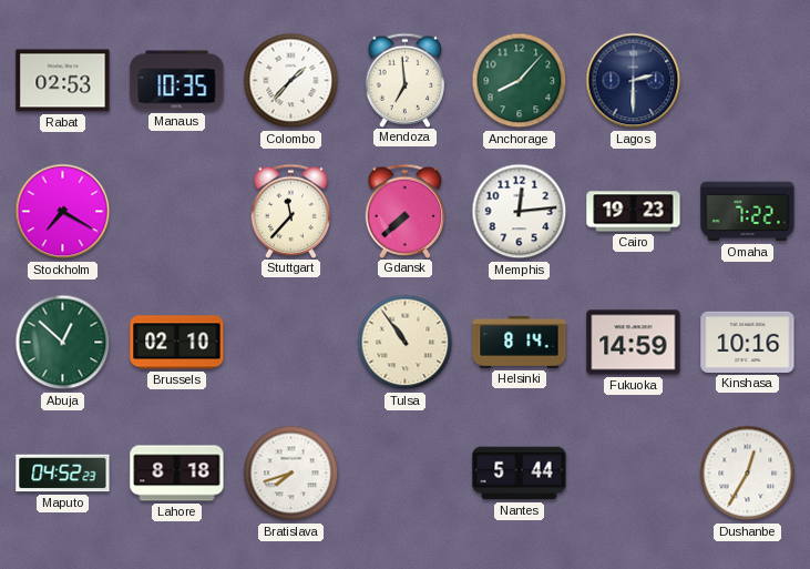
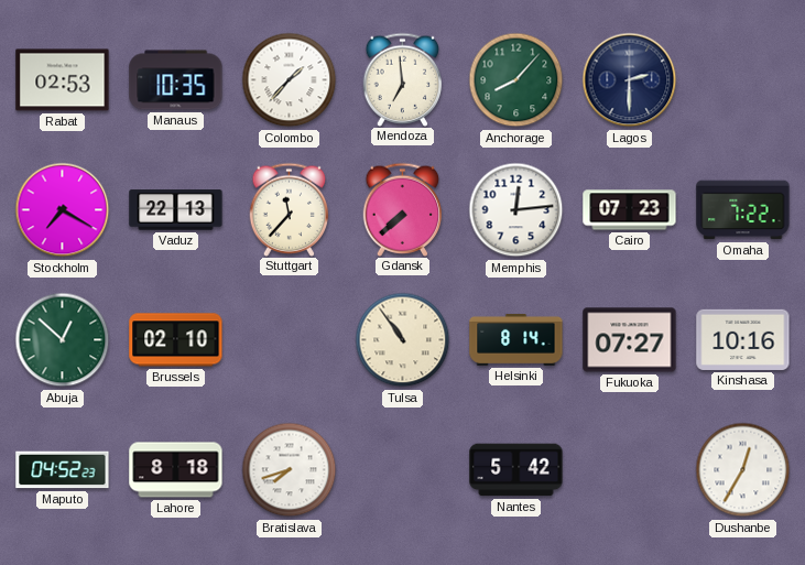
Vaduz: none -> 22:13 (176, 210)
Cairo: 19:23 -> 07:23 (630, 210)
Fukuoka: 14:59 -> 07:27 (630, 340)
Nantes: 5:44 -> 5:42 (516, 470)
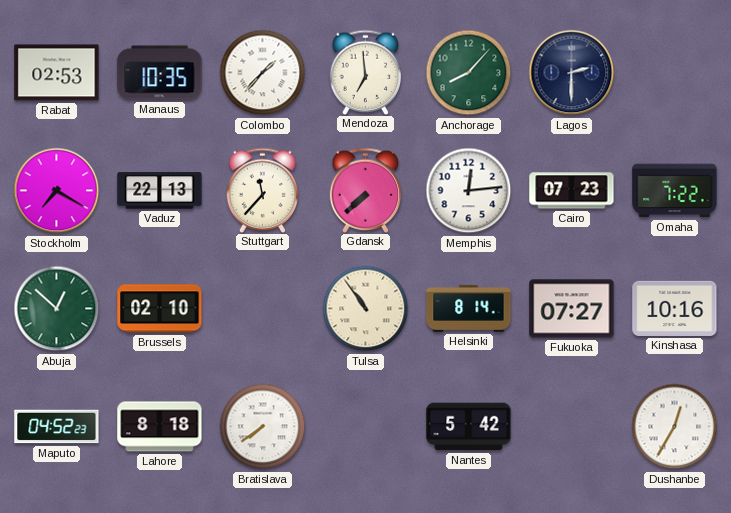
Bratislava: 7:42 -> 7:39 (263, 427)
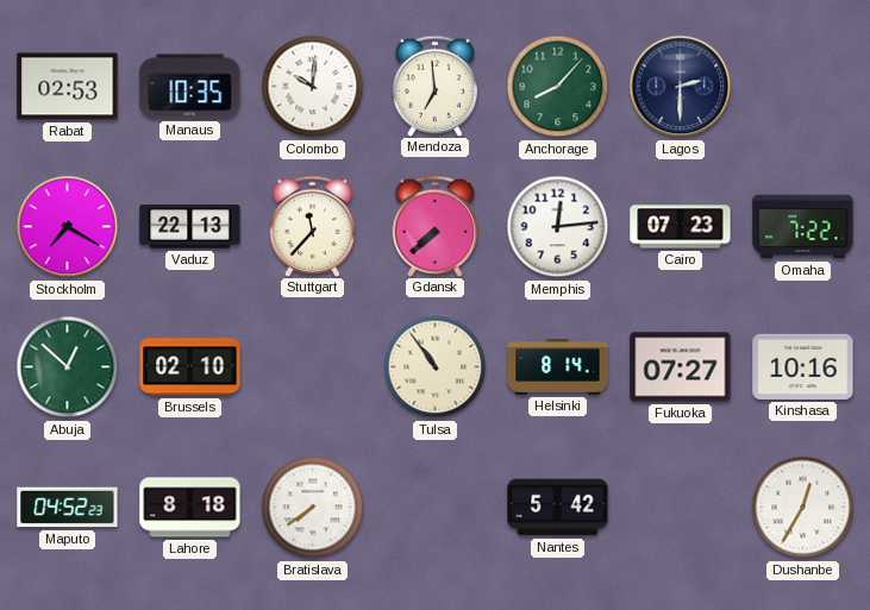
Colombo: 1:37 -> 10:01 (313, 87)
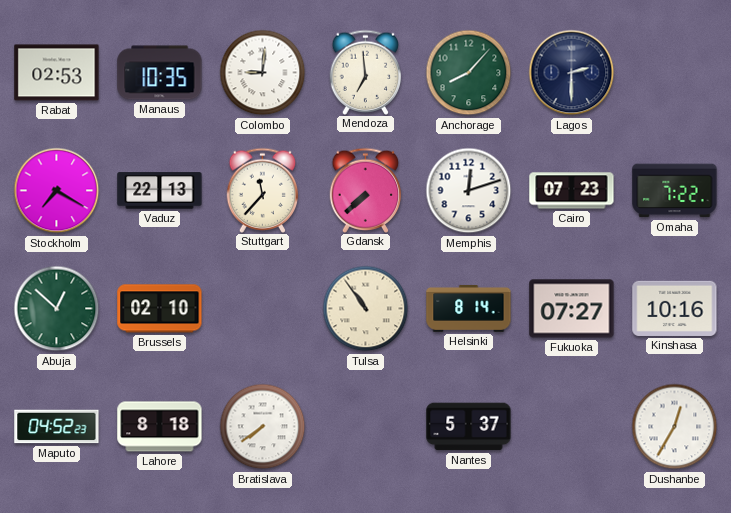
Colombo: 10:01 -> 9:01 (263, 73)
Memphis: 12:14 -> 12:12 (469, 191)
Nantes: 5:42 -> 5:37 (469, 427)
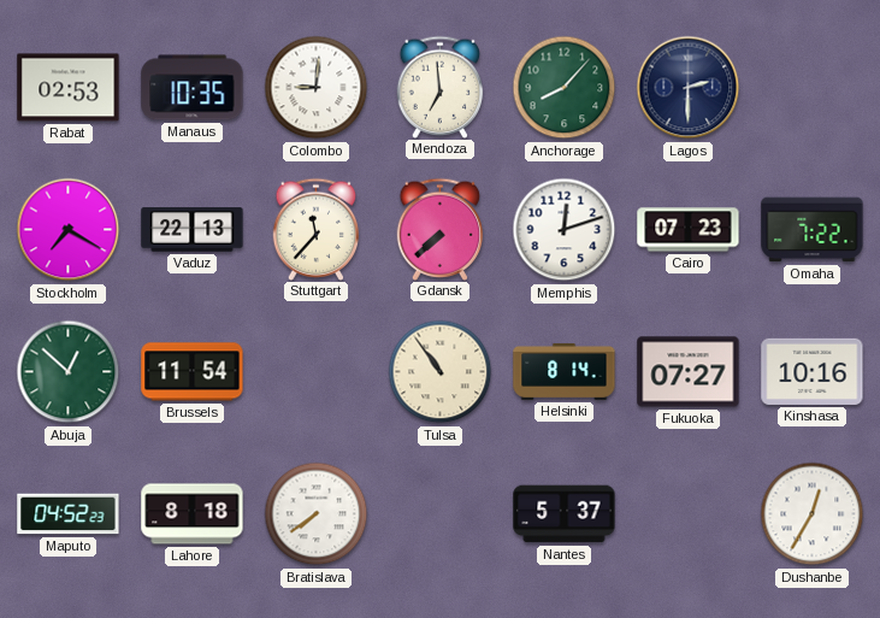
Brussels: 02:10 -> 11:54 (193, 372)
